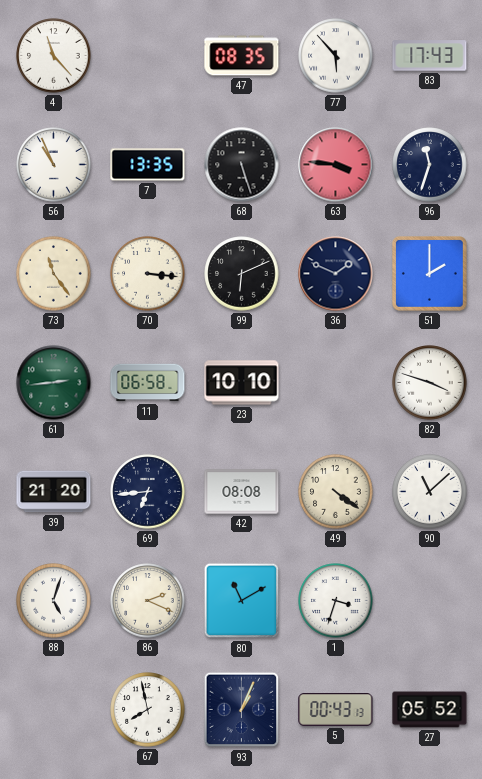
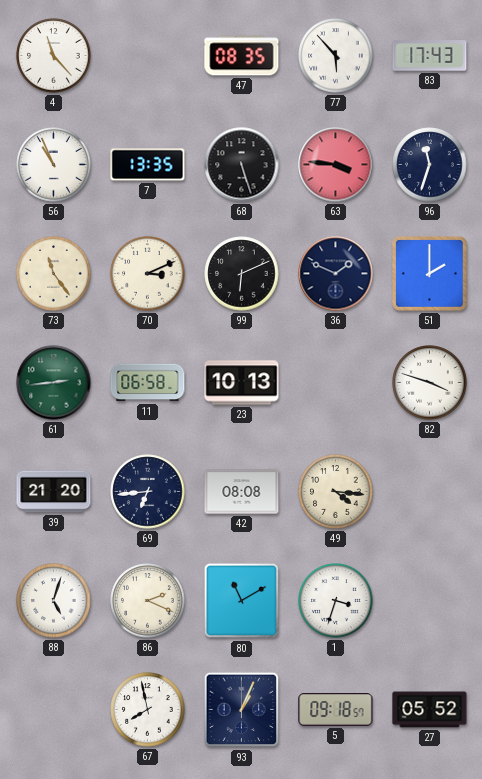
70: 3:16 -> 3:11 (148, 274)
23: 10:10 -> 10:13 (242, 383)
49: 4:21 -> 4:16 (336, 492)
90: 11:08 -> none (430, 492)
5: 00:43 -> 09:18 (336, 710)
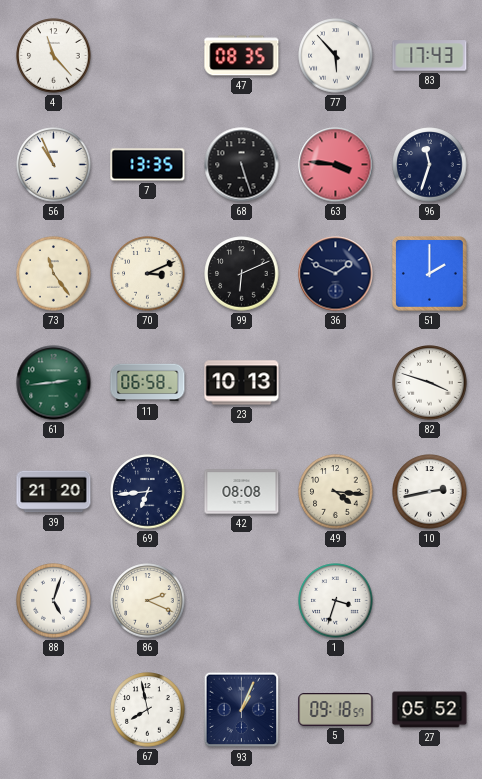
10: none -> 2:43 (430, 492)
80: 11:10 -> none (242, 601)
